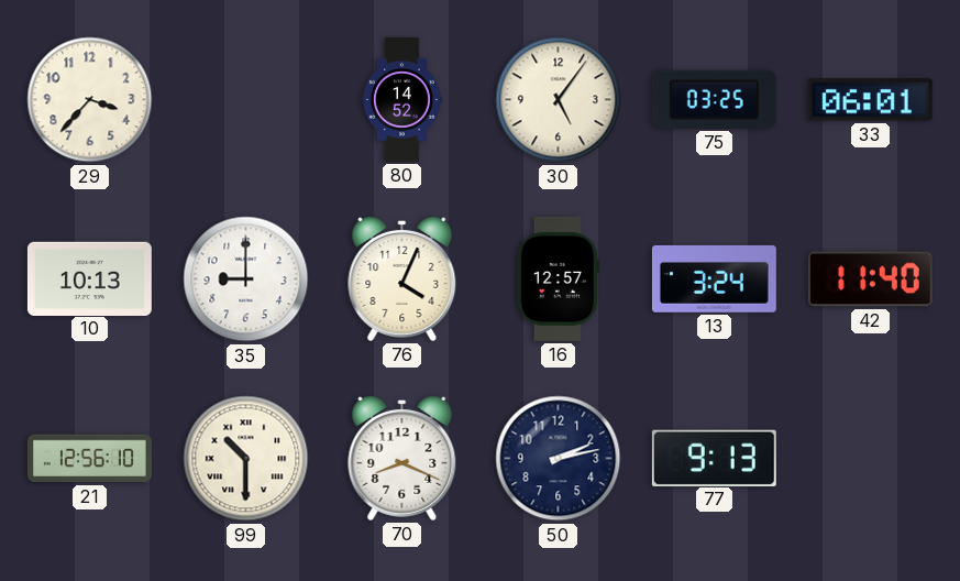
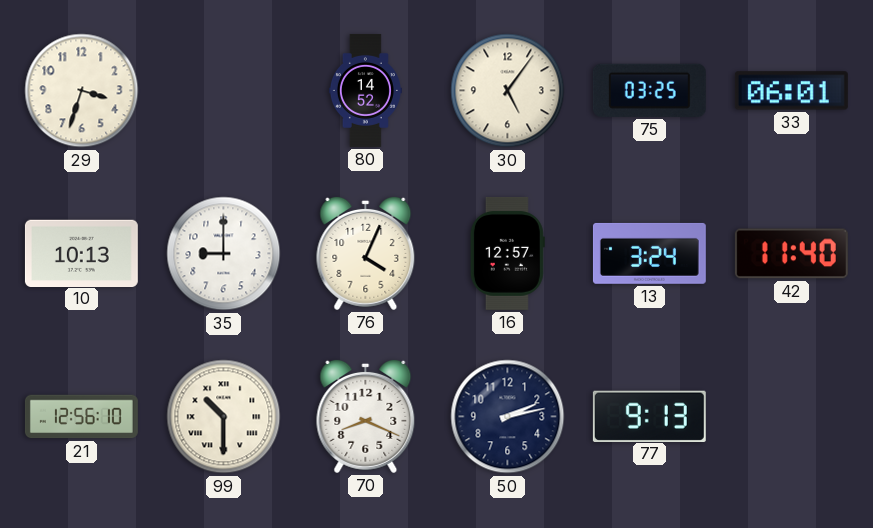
29: 3:37 -> 3:33 (82, 91)
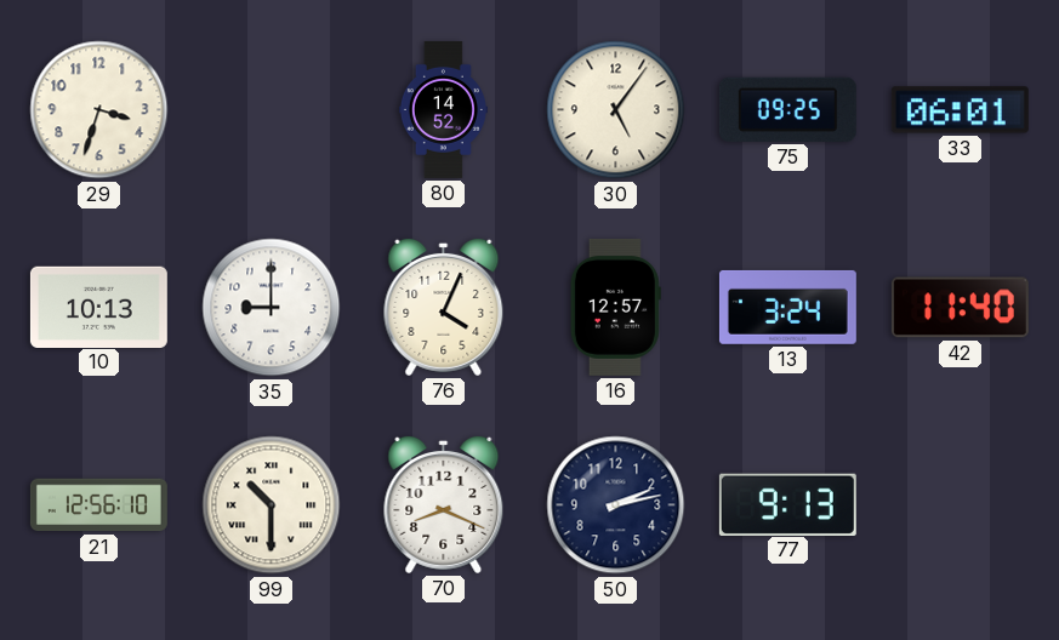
75: 03:25 -> 09:25 (787, 109)
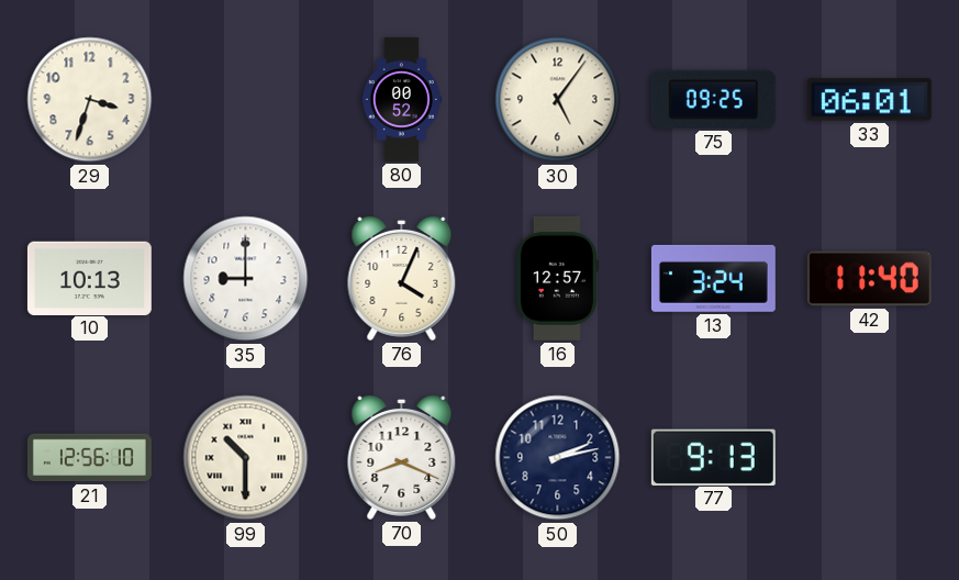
80: 14:52 -> 00:52 (401, 99)
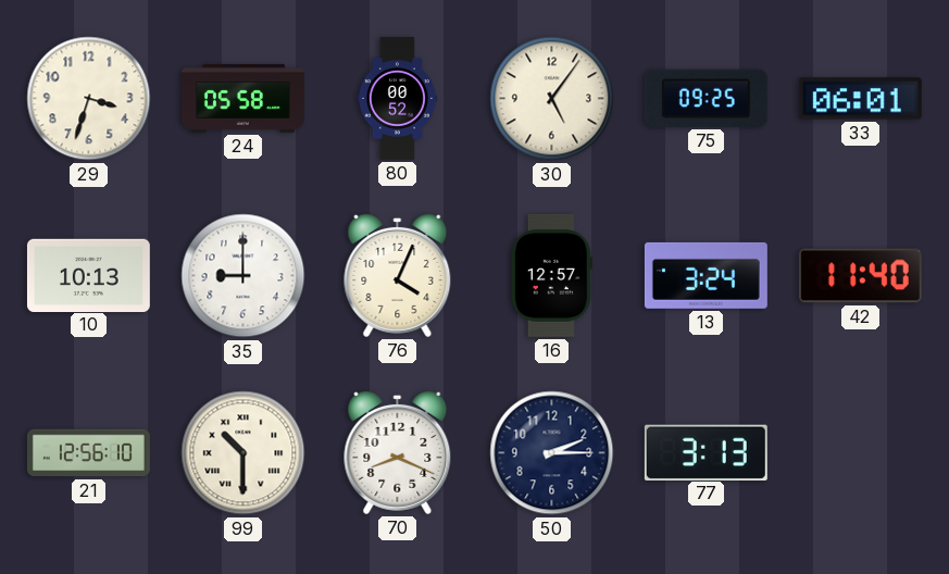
24: none -> 05:58 (242, 98)
50: 2:13 -> 2:15 (552, 453)
77: 9:13 -> 3:13 (705, 452)
